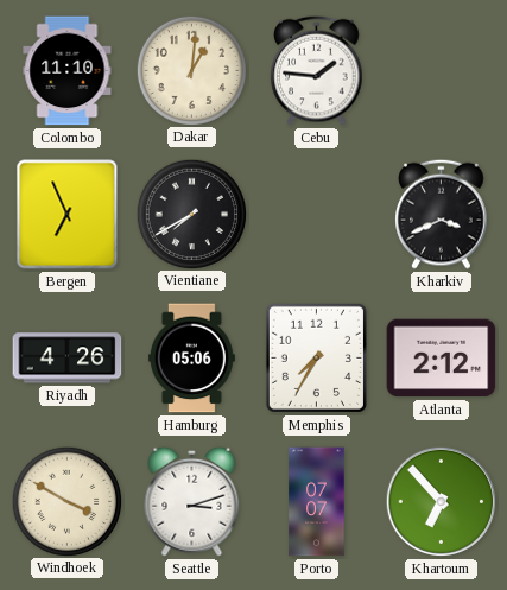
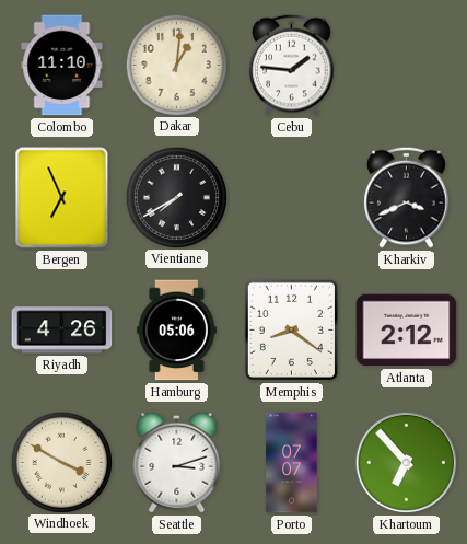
Memphis: 7:35 -> 8:21 (291, 329)
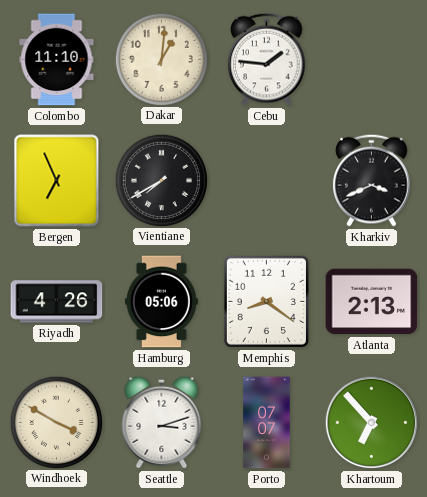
Atlanta: 2:12 -> 2:13 (372, 302)
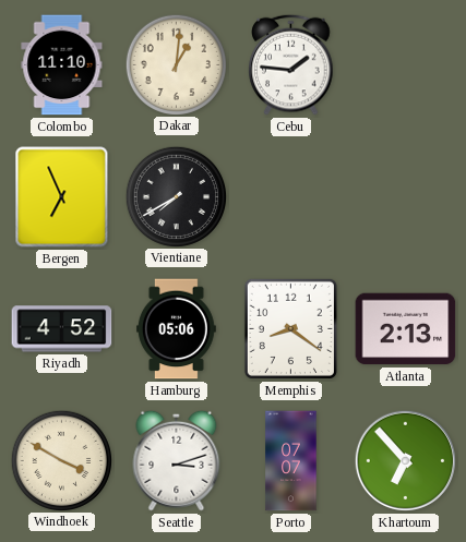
Kharkiv: 3:41 -> none (372, 180)
Riyadh: 4:26 -> 4:52 (62, 329)
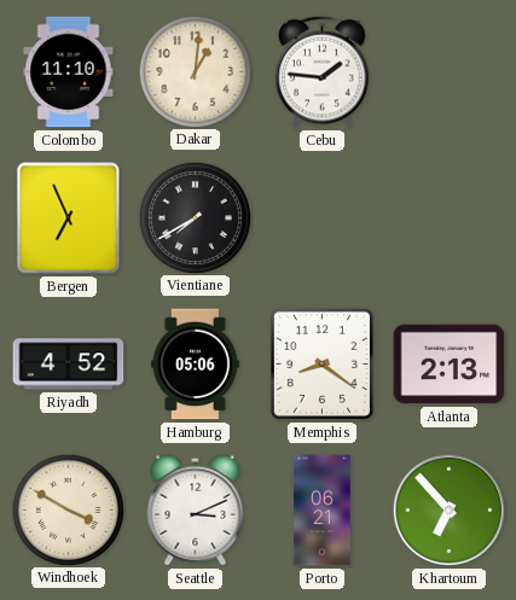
Seattle: 3:12 -> 3:11 (196, 509)
Porto: 07:07 -> 06:21 (323, 511)
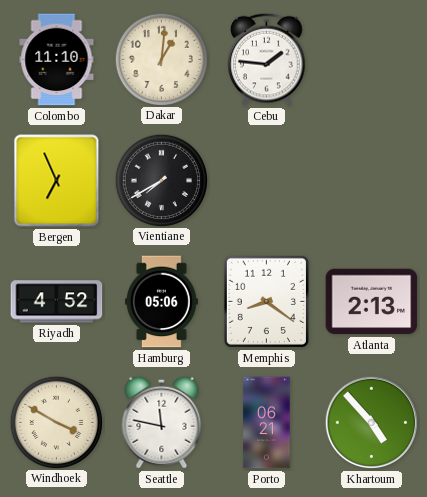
Seattle: 3:11 -> 11:47 (162, 422)
Khartoum: 6:53 -> 4:53 (372, 423)
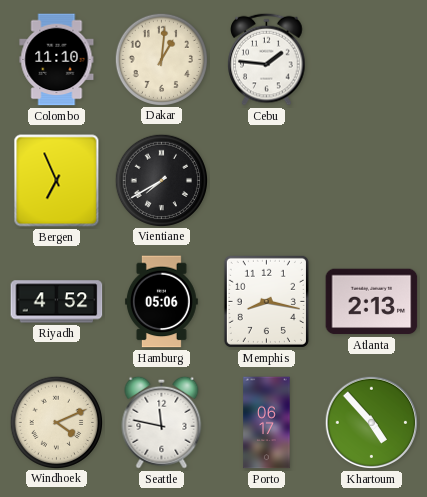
Memphis: 8:21 -> 8:17 (266, 301)
Windhoek: 3:50 -> 4:11 (56, 422)
Porto: 06:21 -> 06:17 (267, 423)
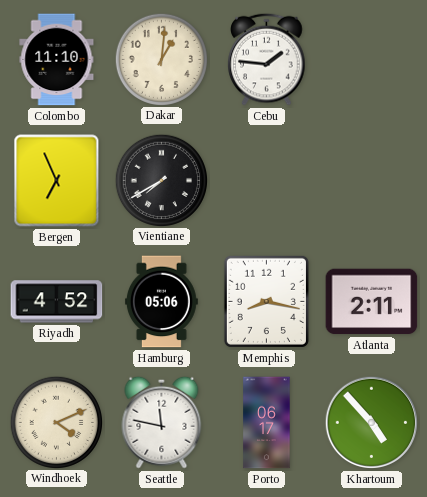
Atlanta: 2:13 -> 2:11 (372, 302)
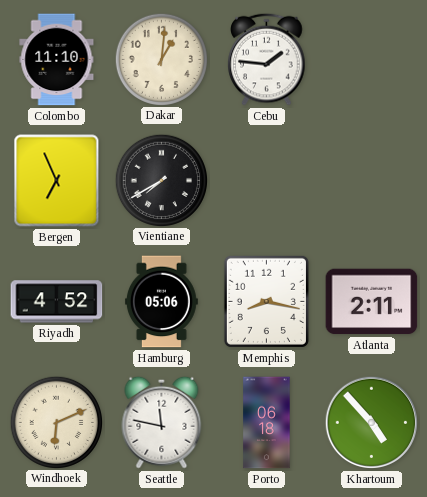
Windhoek: 4:11 -> 6:11 (56, 422)
Porto: 06:17 -> 06:18 (267, 423)
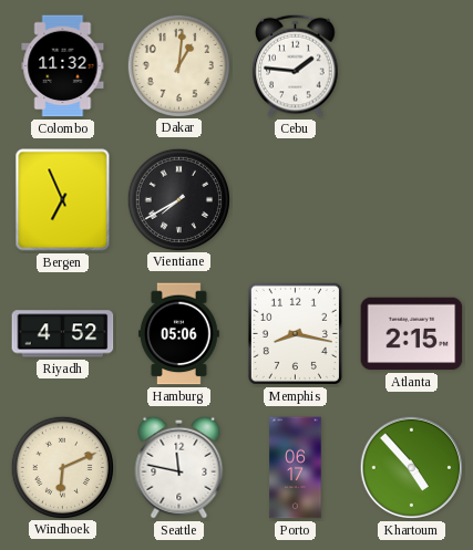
Colombo: 11:10 -> 11:32 (63, 66)
Atlanta: 2:11 -> 2:15 (412, 334)
Porto: 06:18 -> 06:17 (296, 468)
